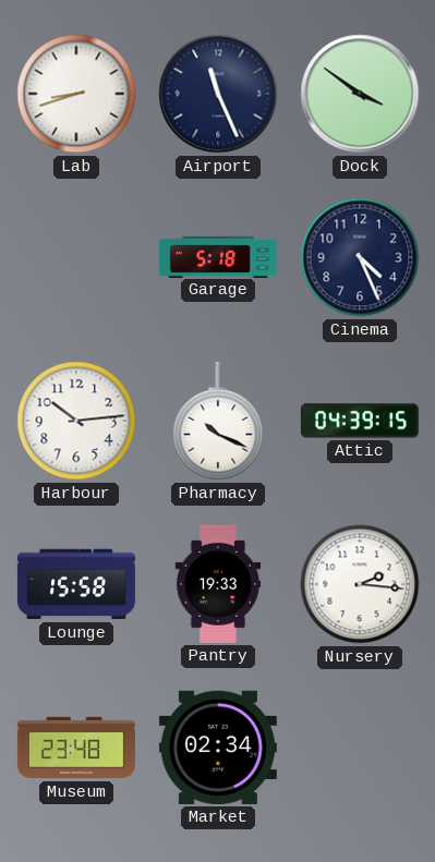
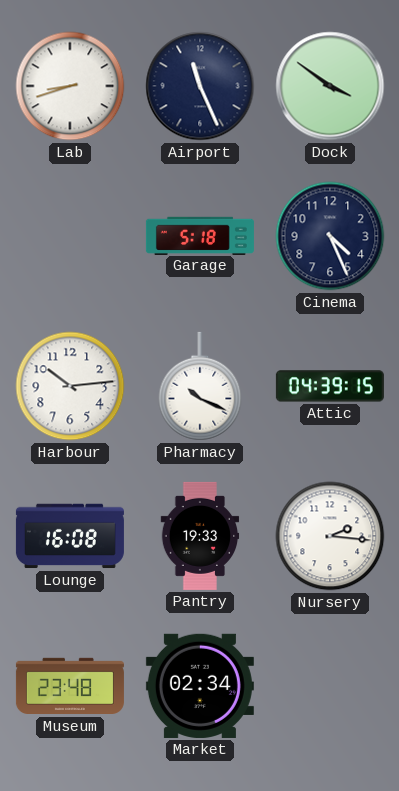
Lounge: 15:58 -> 16:08 (70, 536)
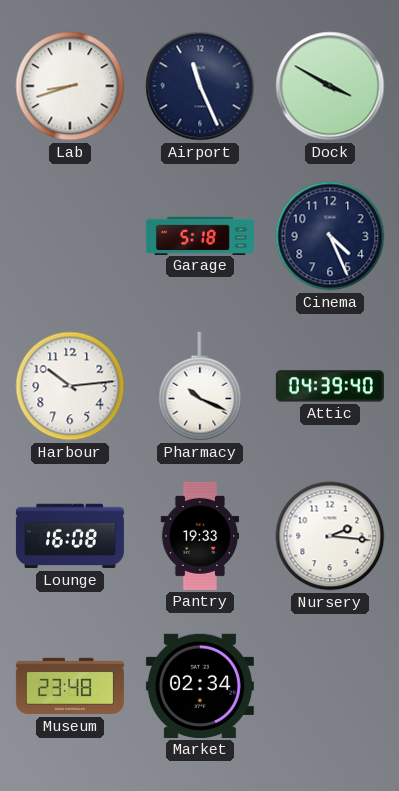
Dock: 3:51 -> 3:50 (330, 86)
Attic: 04:39:15 -> 04:39:40 (330, 386)
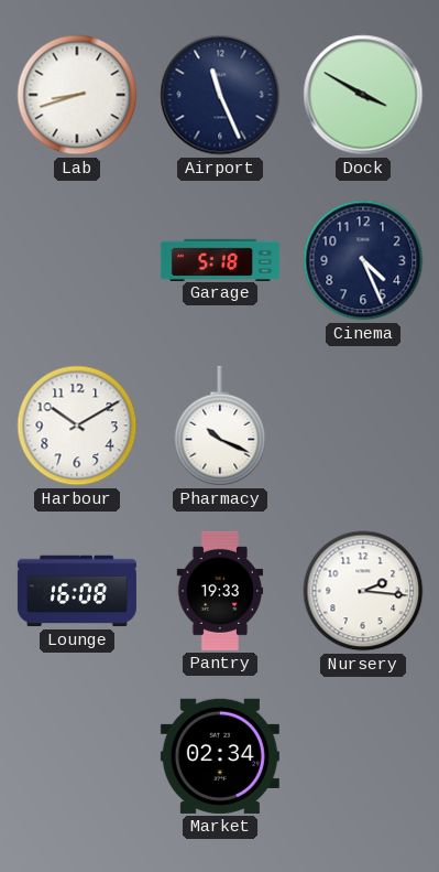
Harbour: 10:14 -> 10:10 (77, 426)
Attic: 04:39 -> none (330, 386)
Museum: 23:48 -> none (70, 686)
